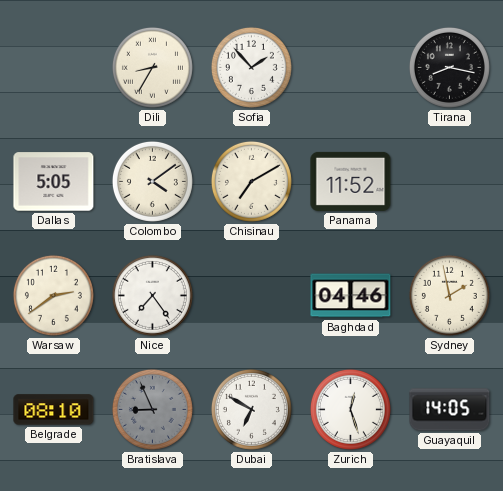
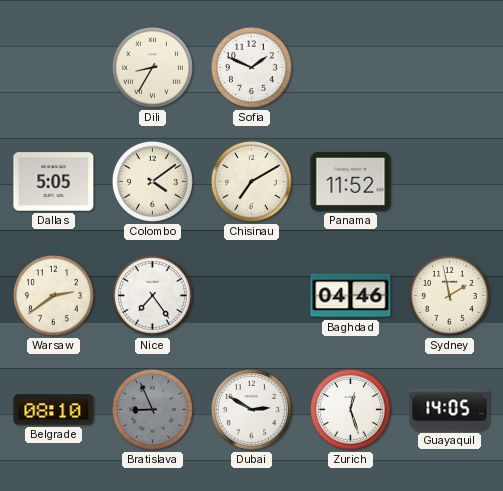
Sofia: 1:53 -> 1:49 (251, 67)
Tirana: 8:17 -> none (449, 67)
Dubai: 6:50 -> 2:50 (251, 409)
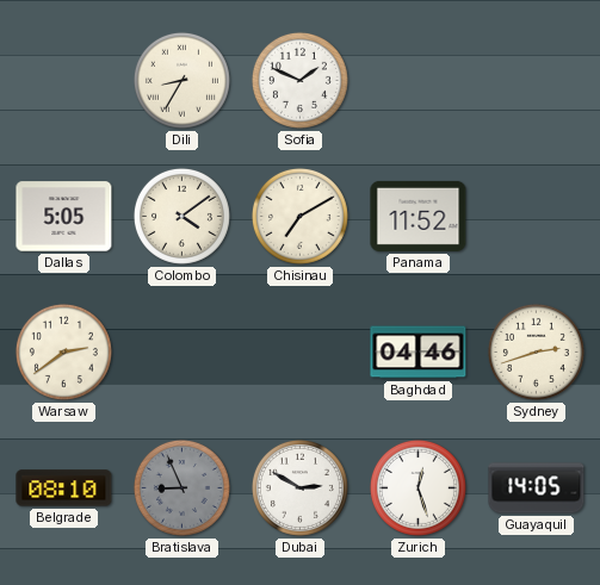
Nice: 7:24 -> none (152, 295)
Sydney: 1:58 -> 2:42 (536, 351)
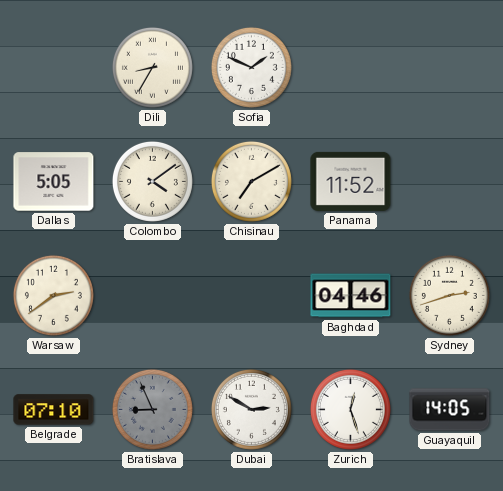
Belgrade: 08:10 -> 07:10 (54, 410)
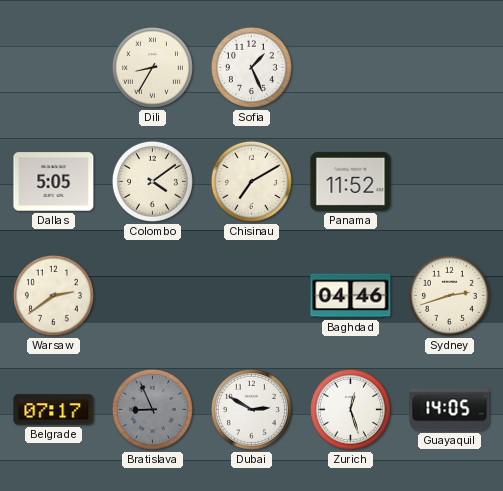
Sofia: 1:49 -> 1:26 (251, 67)
Belgrade: 07:10 -> 07:17 (54, 410)
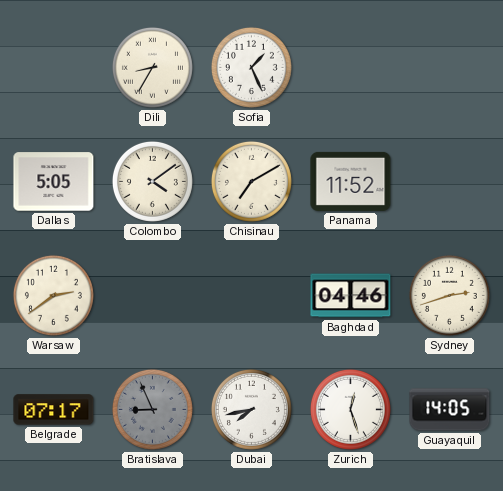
Dubai: 2:50 -> 7:43 (251, 409)
